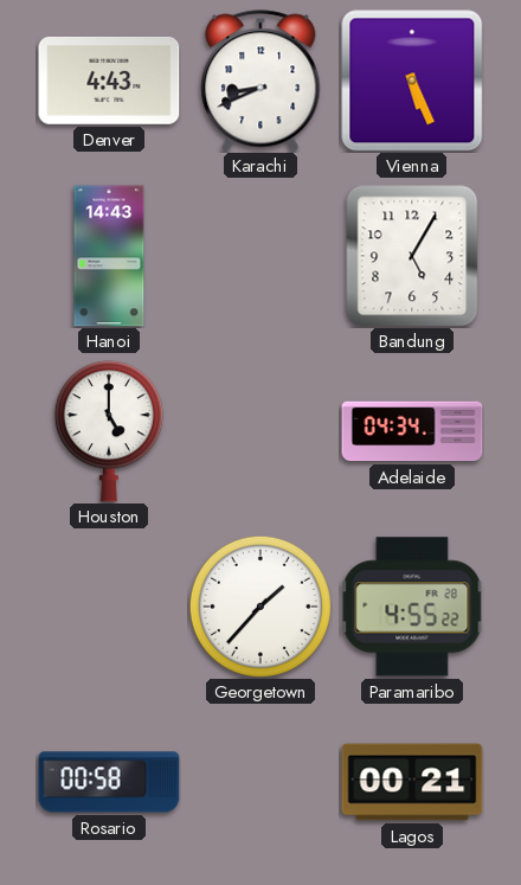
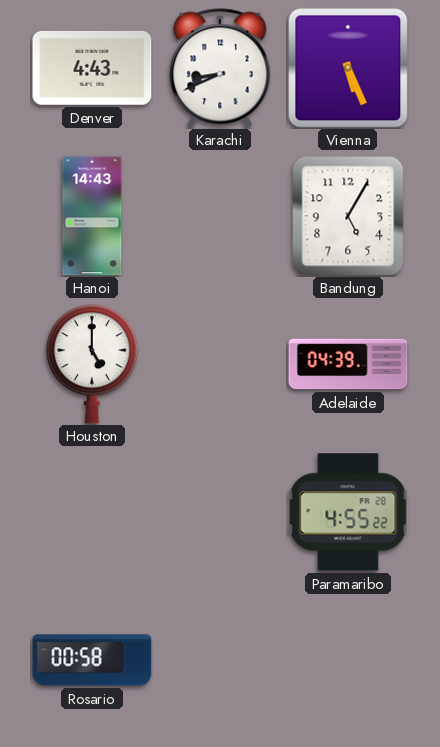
Adelaide: 04:34 -> 04:39 (348, 364)
Georgetown: 1:37 -> none (260, 607)
Lagos: 00:21 -> none (412, 782)
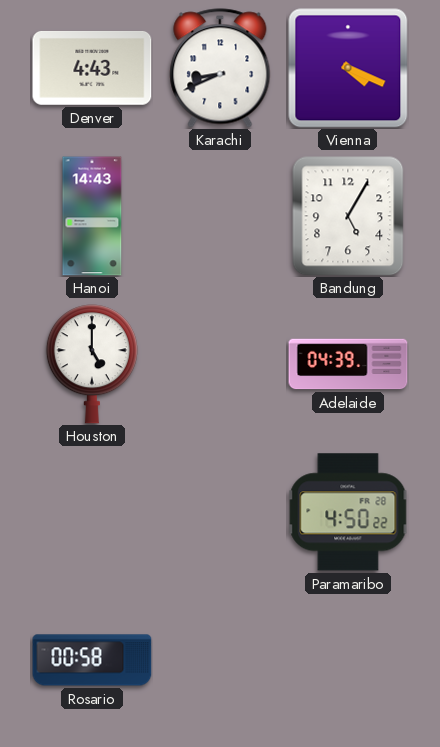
Vienna: 5:26 -> 4:19 (348, 68)
Paramaribo: 4:55 -> 4:50 (348, 512)
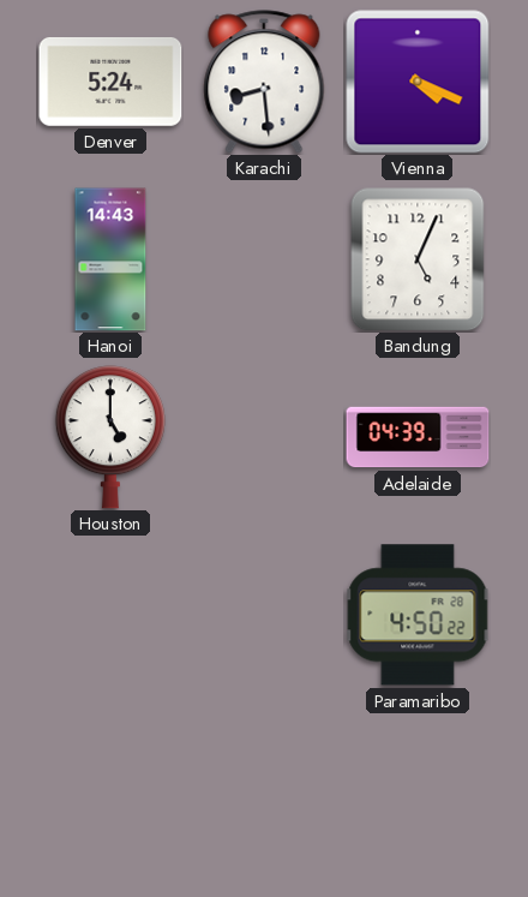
Denver: 4:43 -> 5:24 (110, 82)
Karachi: 8:41 -> 8:29 (264, 82)
Bandung: 5:05 -> 5:04 (418, 259)
Rosario: 00:58 -> none (92, 660)
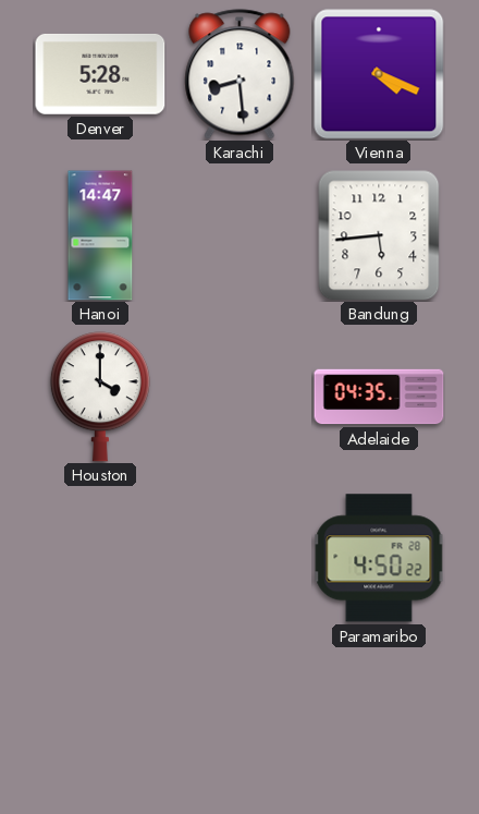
Denver: 5:24 -> 5:28 (100, 74)
Hanoi: 14:43 -> 14:47 (100, 235)
Bandung: 5:04 -> 5:44 (379, 235)
Houston: 5:00 -> 4:00 (100, 397)
Adelaide: 04:39 -> 04:35 (379, 397)
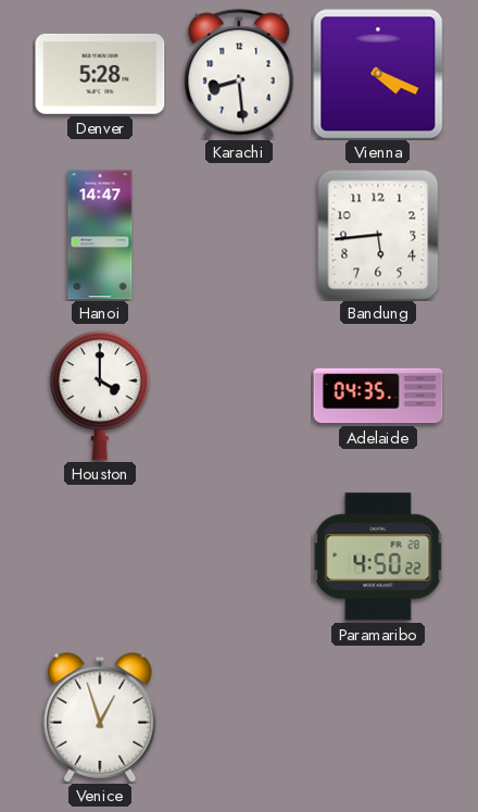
Venice: none -> 12:57 (100, 717)
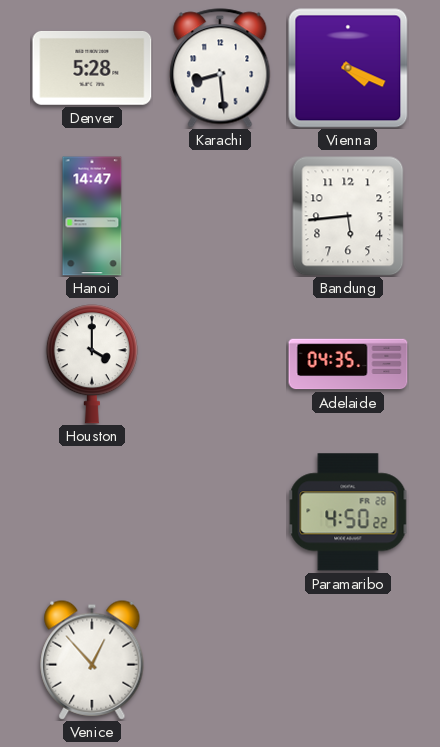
Venice: 12:57 -> 12:53 (92, 660)
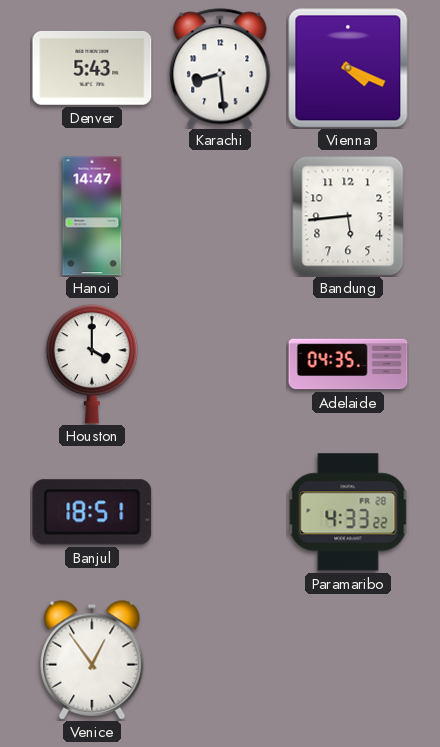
Denver: 5:28 -> 5:43 (92, 68)
Banjul: none -> 18:51 (92, 512)
Paramaribo: 4:50 -> 4:33 (348, 512)
Venice: 12:53 -> 12:54 (92, 660)
